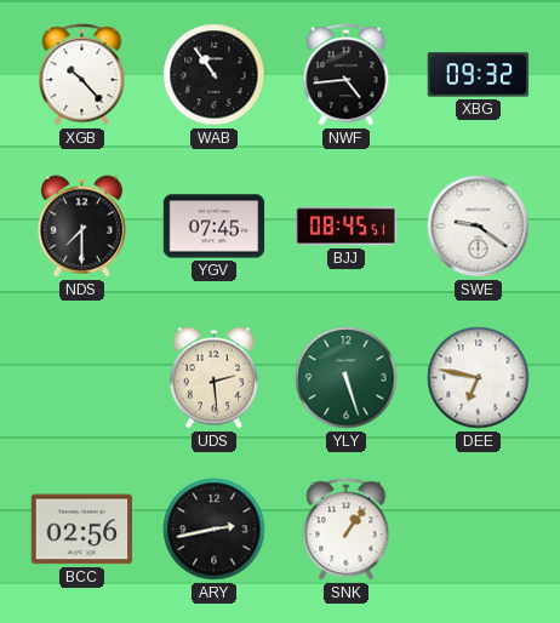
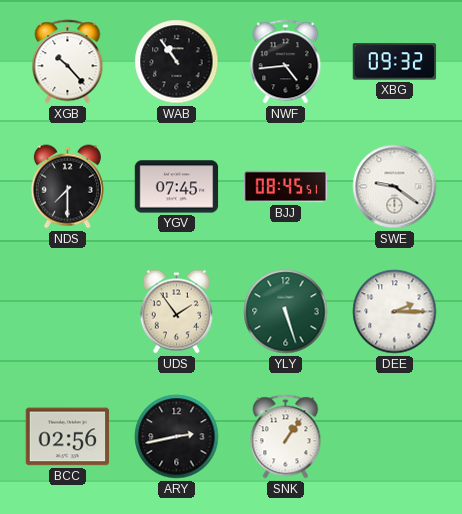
UDS: 2:29 -> 1:54 (176, 312)
DEE: 6:47 -> 2:15 (395, 312)
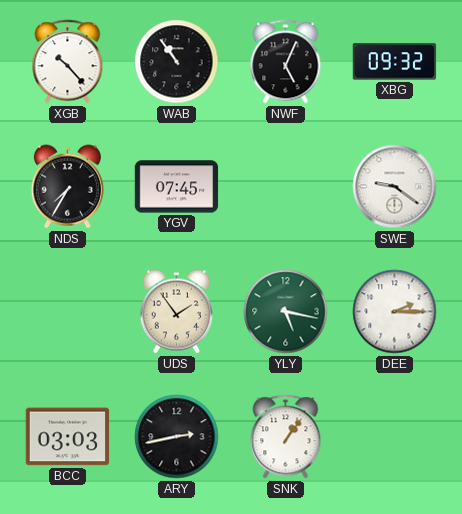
NWF: 4:44 -> 5:04 (286, 62)
NDS: 7:30 -> 7:35 (67, 187)
BJJ: 08:45 -> none (286, 187)
YLY: 5:27 -> 5:17 (286, 312)
BCC: 02:56 -> 03:03 (68, 437)
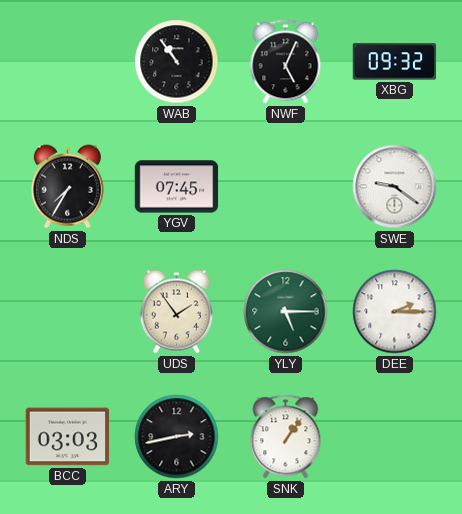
XGB: 10:23 -> none (68, 62)
YLY: 5:17 -> 5:15 (286, 312)
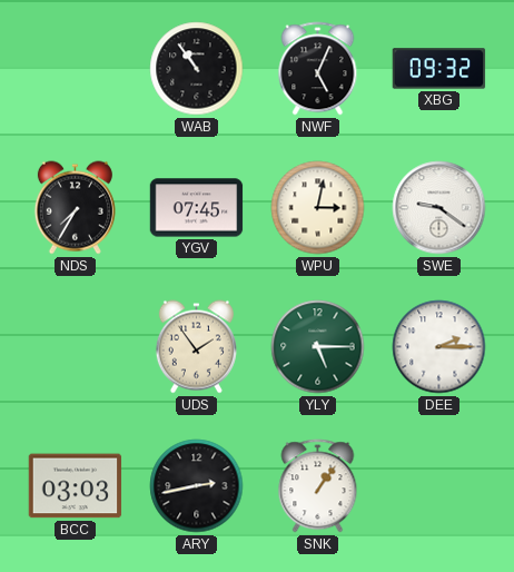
WPU: none -> 3:02 (318, 208)
